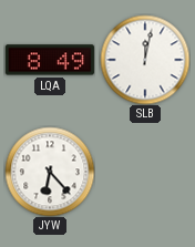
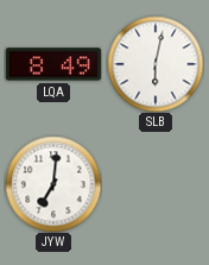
SLB: 12:02 -> 6:02 (156, 64)
JYW: 6:23 -> 7:01 (53, 184)
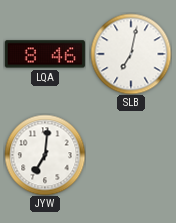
LQA: 8:49 -> 8:46 (45, 54)
SLB: 6:02 -> 7:02 (131, 54)
